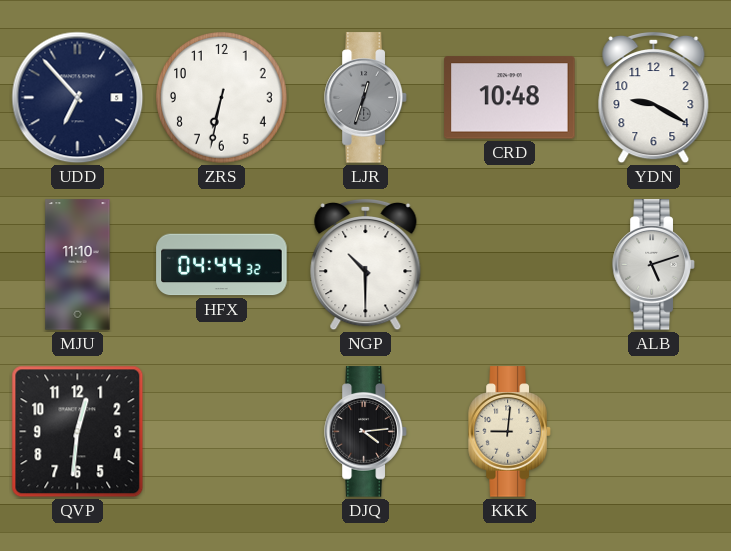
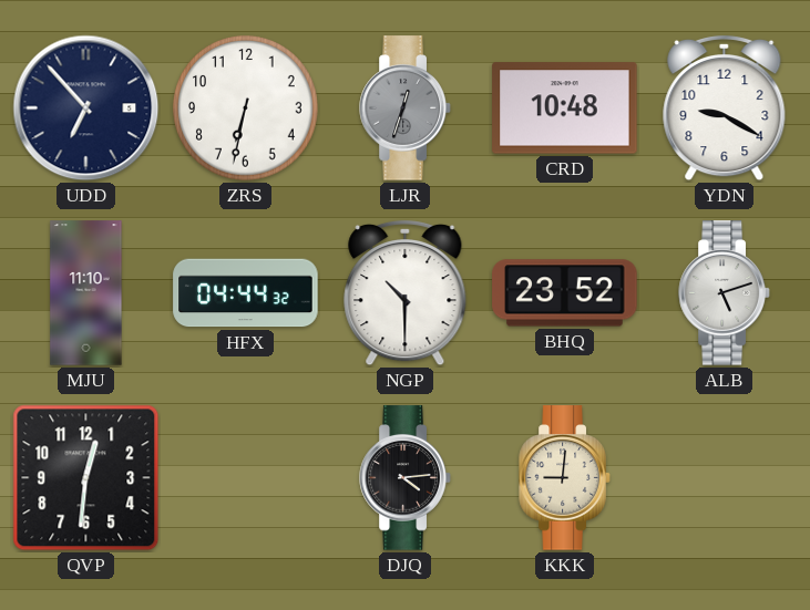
BHQ: none -> 23:52 (565, 293)
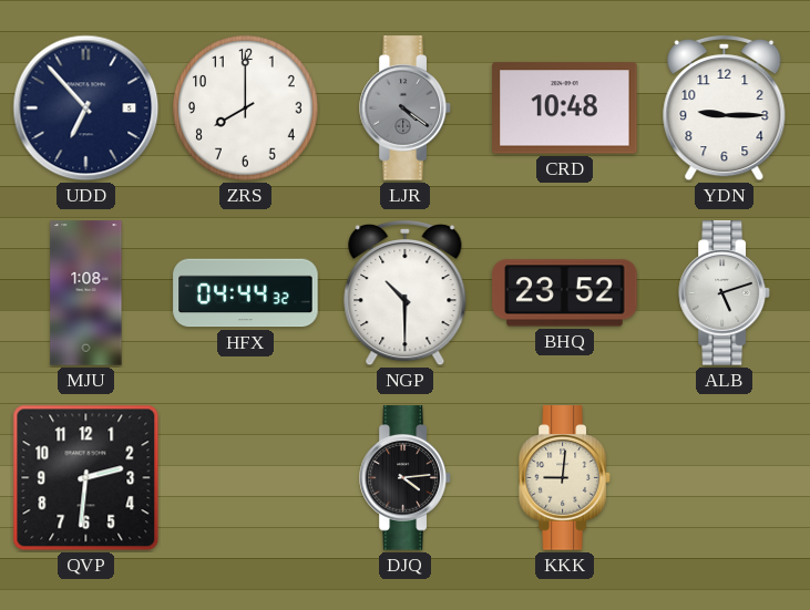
ZRS: 6:32 -> 8:00 (246, 108)
LJR: 12:33 -> 4:21 (406, 108)
YDN: 9:20 -> 9:15 (725, 108)
MJU: 11:10 -> 1:08 (86, 293)
QVP: 12:31 -> 2:31 (86, 478)
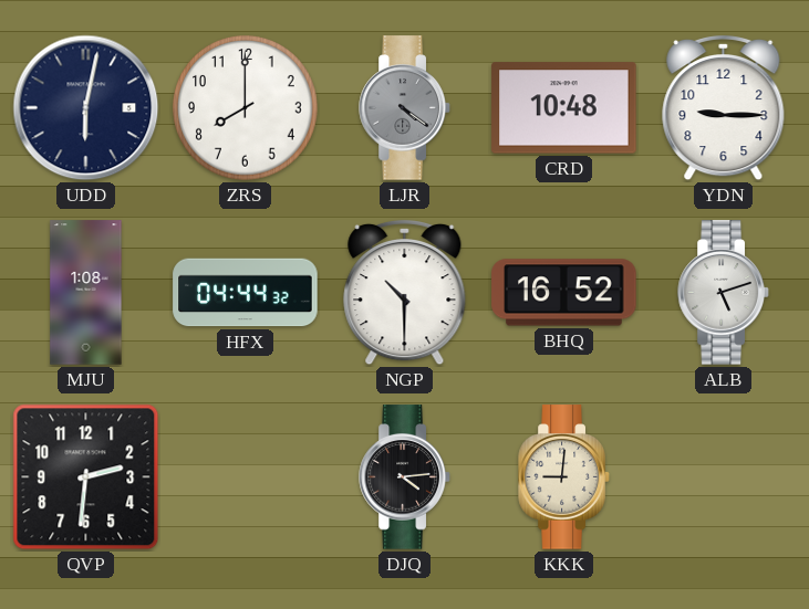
UDD: 6:53 -> 6:02 (86, 108)
BHQ: 23:52 -> 16:52 (564, 293)
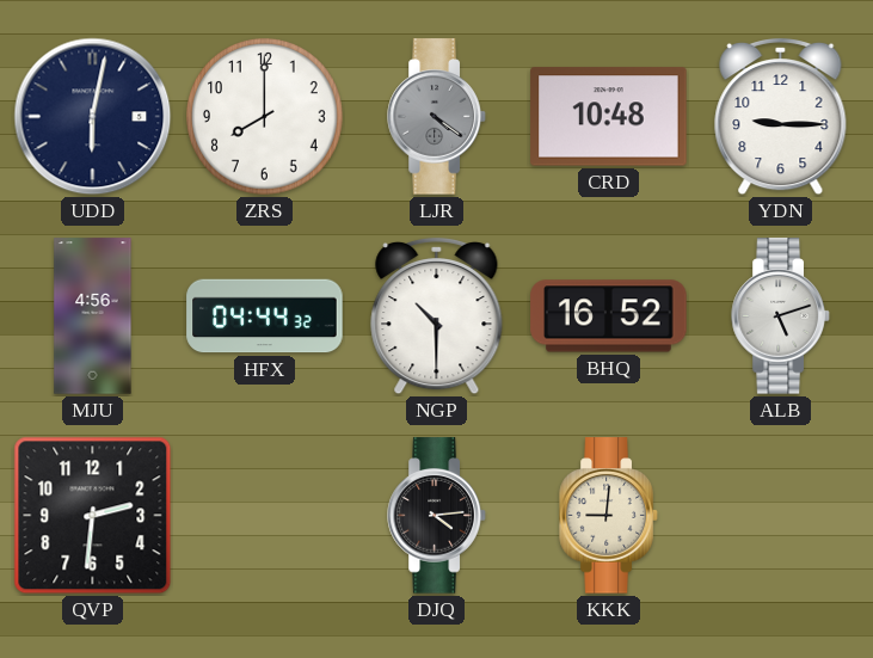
MJU: 1:08 -> 4:56 (93, 316)
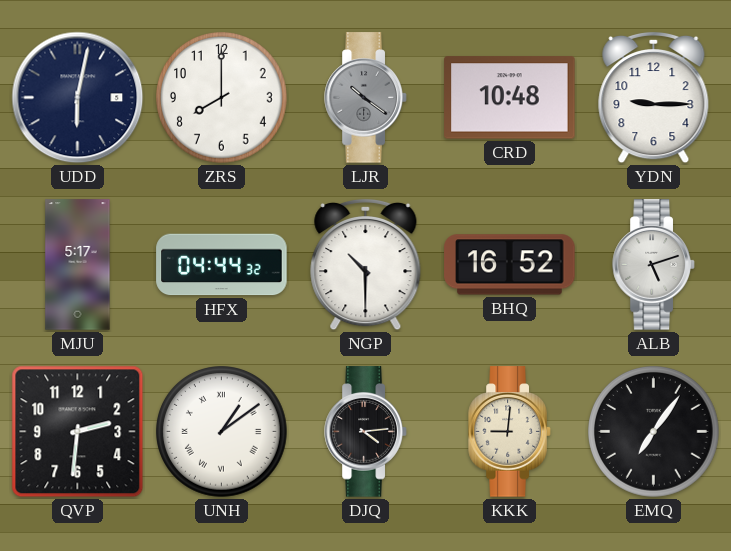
LJR: 4:21 -> 10:21 (366, 98)
MJU: 4:56 -> 5:17 (78, 265)
UNH: none -> 1:09 (222, 432)
EMQ: none -> 7:06 (654, 432)
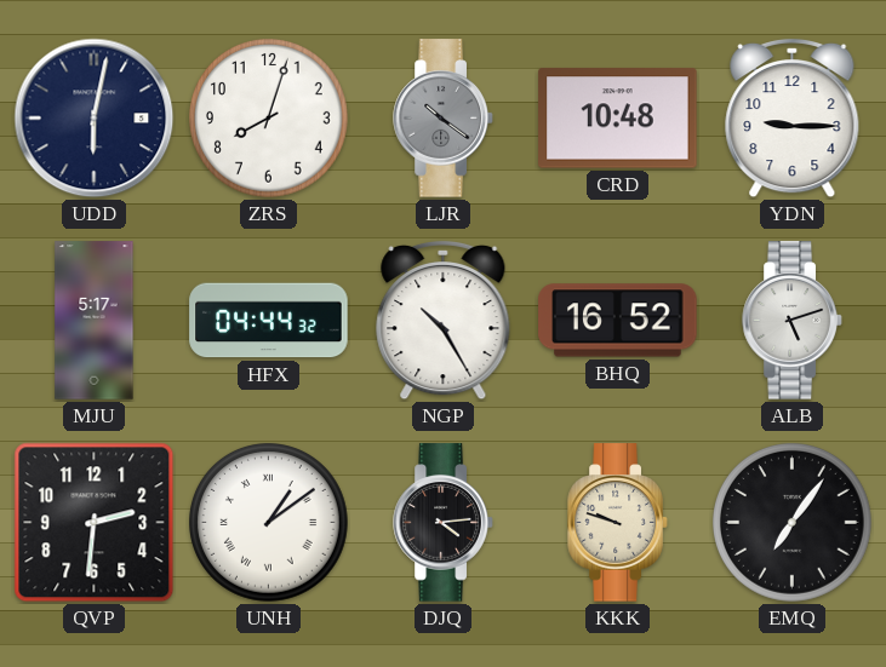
ZRS: 8:00 -> 8:03 (269, 119)
NGP: 10:30 -> 10:25 (444, 321)
KKK: 9:01 -> 9:48 (618, 523)
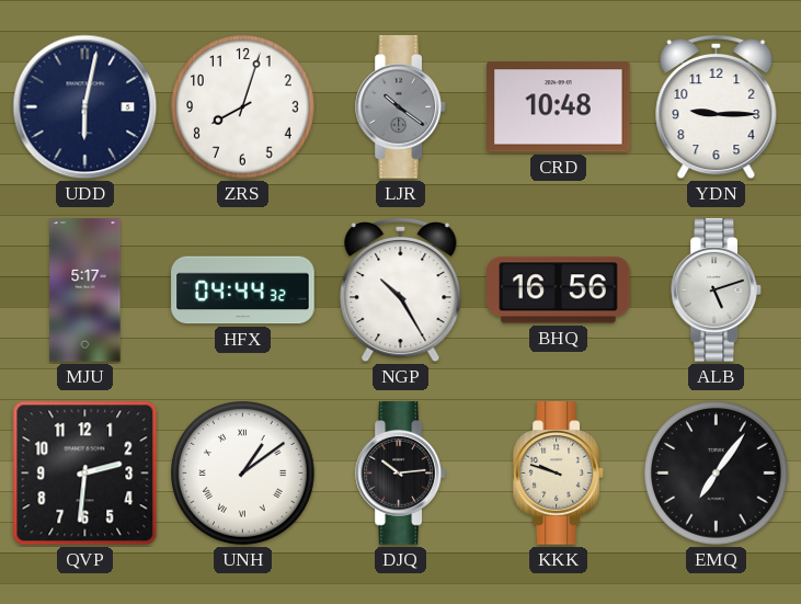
BHQ: 16:52 -> 16:56 (559, 290)
DJQ: 4:14 -> 10:14 (401, 474)
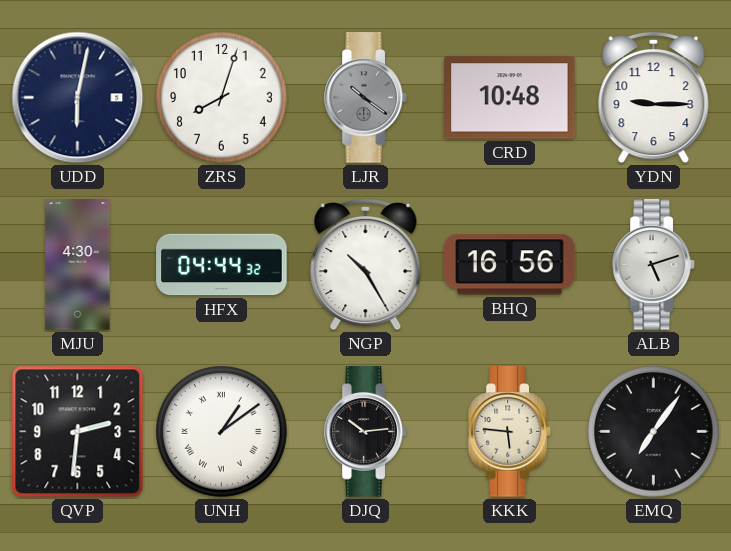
MJU: 5:17 -> 4:30 (78, 265)
KKK: 9:48 -> 5:46 (510, 432)
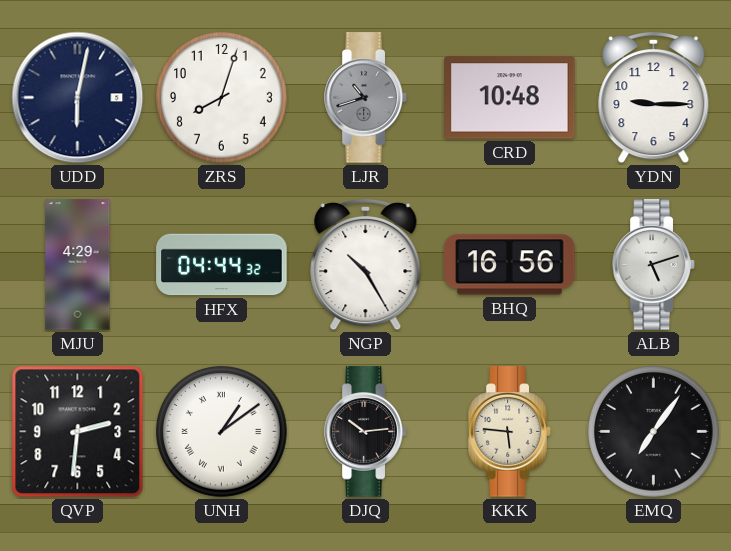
LJR: 10:21 -> 10:42 (366, 98)
MJU: 4:30 -> 4:29 (78, 265)
